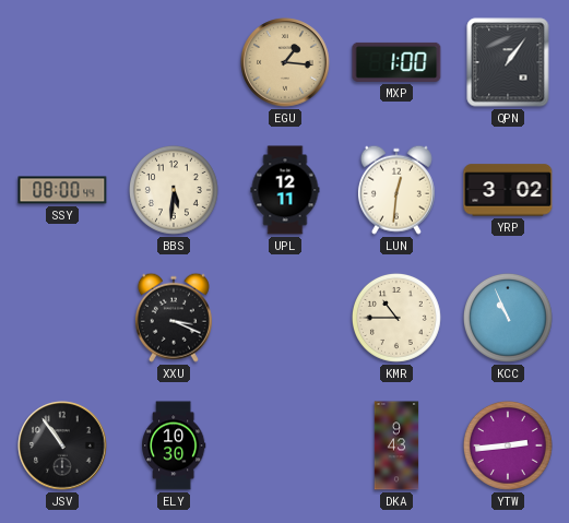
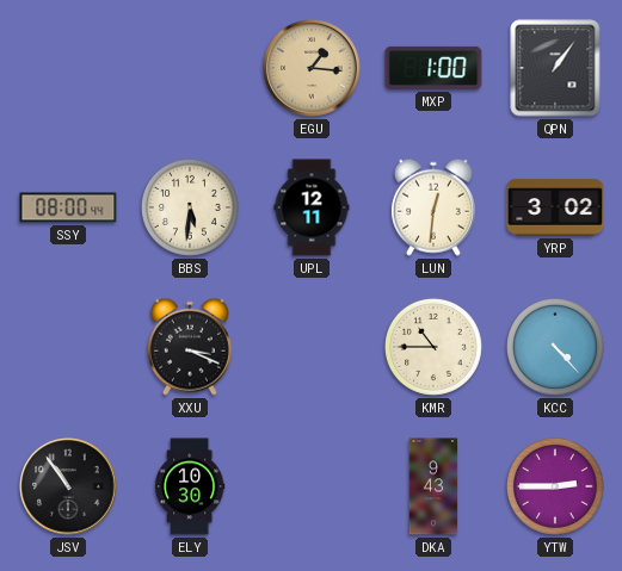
KCC: 10:56 -> 4:23 (555, 347)
YTW: 2:44 -> 2:45 (555, 486)
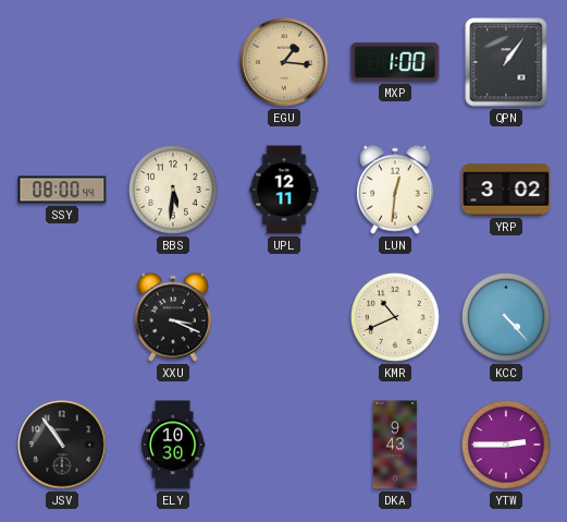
KMR: 10:45 -> 10:41 (395, 317)
